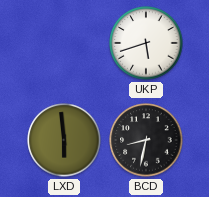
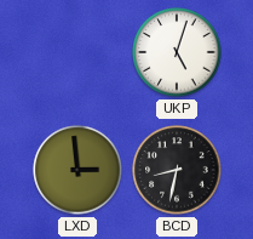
UKP: 5:42 -> 5:03 (177, 52)
LXD: 5:59 -> 2:59 (77, 170)
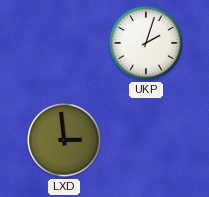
UKP: 5:03 -> 2:03 (146, 43)
BCD: 8:32 -> none (177, 170)
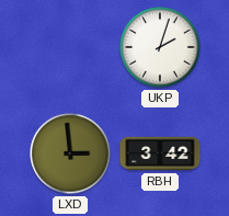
RBH: none -> 3:42 (160, 154)
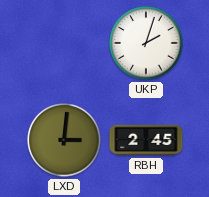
LXD: 2:59 -> 3:01 (64, 140)
RBH: 3:42 -> 2:45 (146, 140)
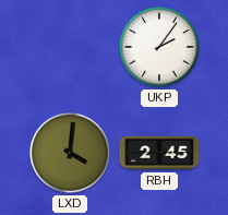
UKP: 2:03 -> 2:06 (159, 47)
LXD: 3:01 -> 4:01 (70, 153)
